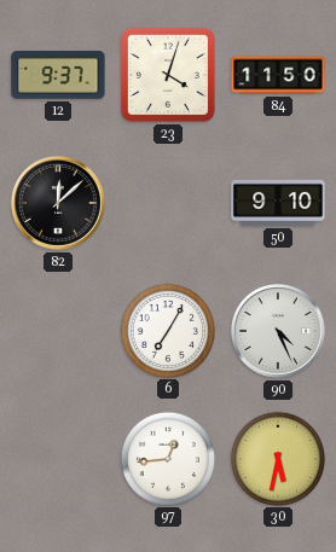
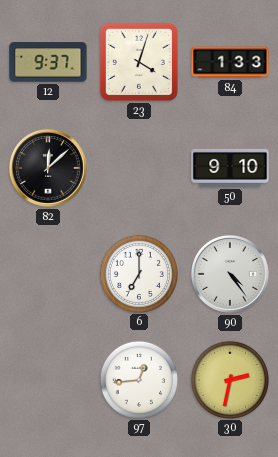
84: 11:50 -> 1:33 (230, 62)
6: 7:05 -> 7:00 (138, 273)
90: 4:26 -> 4:24 (230, 274)
30: 5:32 -> 2:32 (229, 379)
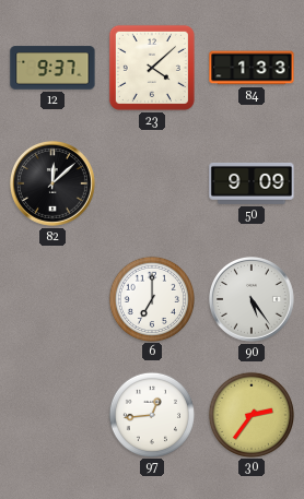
23: 4:03 -> 4:08 (152, 68)
50: 9:10 -> 9:09 (252, 183)
90: 4:24 -> 5:24 (252, 299)
30: 2:32 -> 2:36 (250, 414)
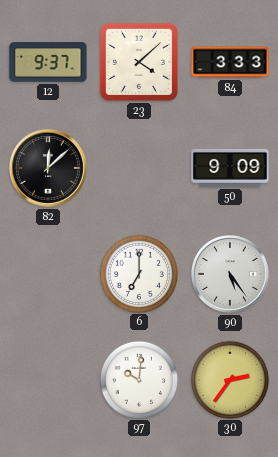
84: 1:33 -> 3:33 (230, 62)
97: 12:44 -> 10:01 (138, 379)
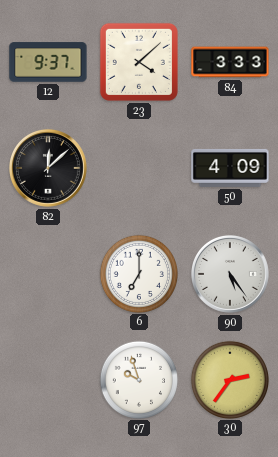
50: 9:09 -> 4:09 (230, 168)
97: 10:01 -> 9:57 (138, 379)
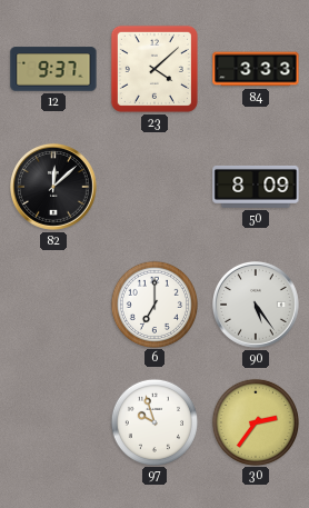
50: 4:09 -> 8:09 (256, 187)
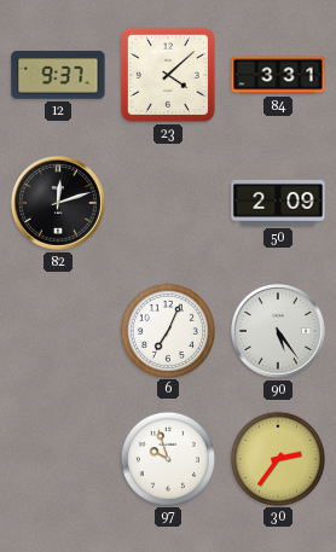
84: 3:33 -> 3:31 (278, 75)
82: 12:08 -> 12:12 (58, 203)
50: 8:09 -> 2:09 (278, 203)
6: 7:00 -> 7:04 (167, 330)
